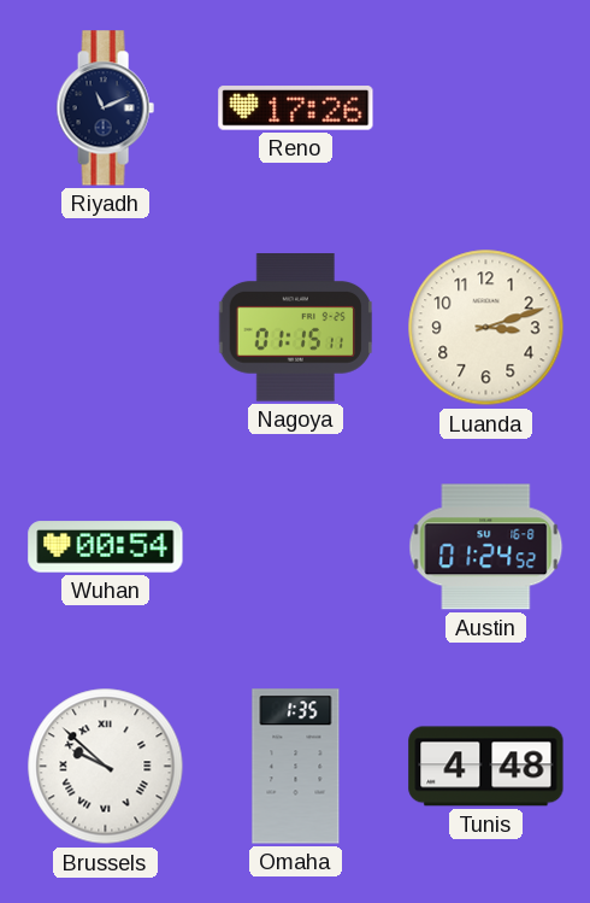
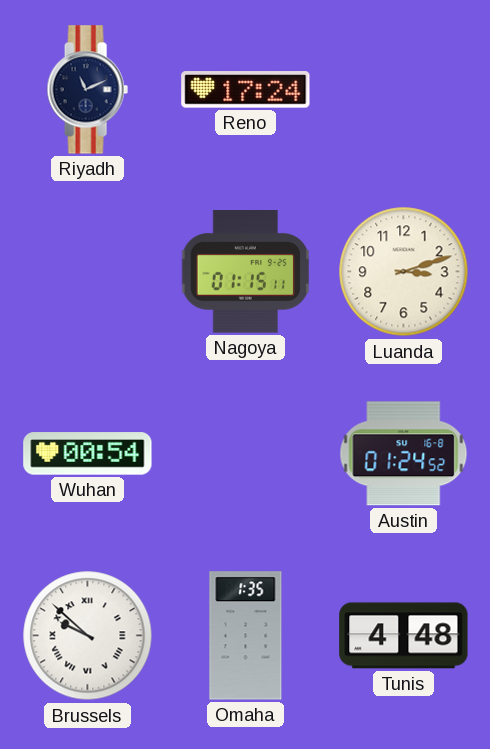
Reno: 17:26 -> 17:24 (246, 90)
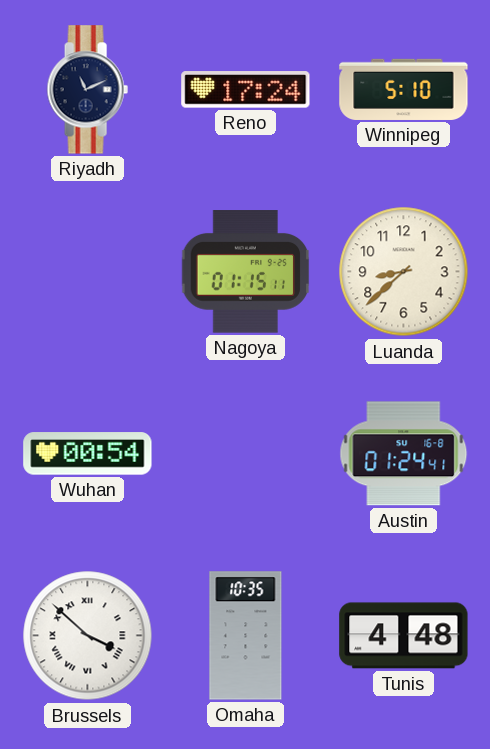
Winnipeg: none -> 5:10 (404, 89)
Luanda: 3:12 -> 8:38 (404, 272)
Austin: 01:24:52 -> 01:24:41 (404, 454)
Brussels: 9:52 -> 3:52 (88, 636)
Omaha: 1:35 -> 10:35 (246, 636)
